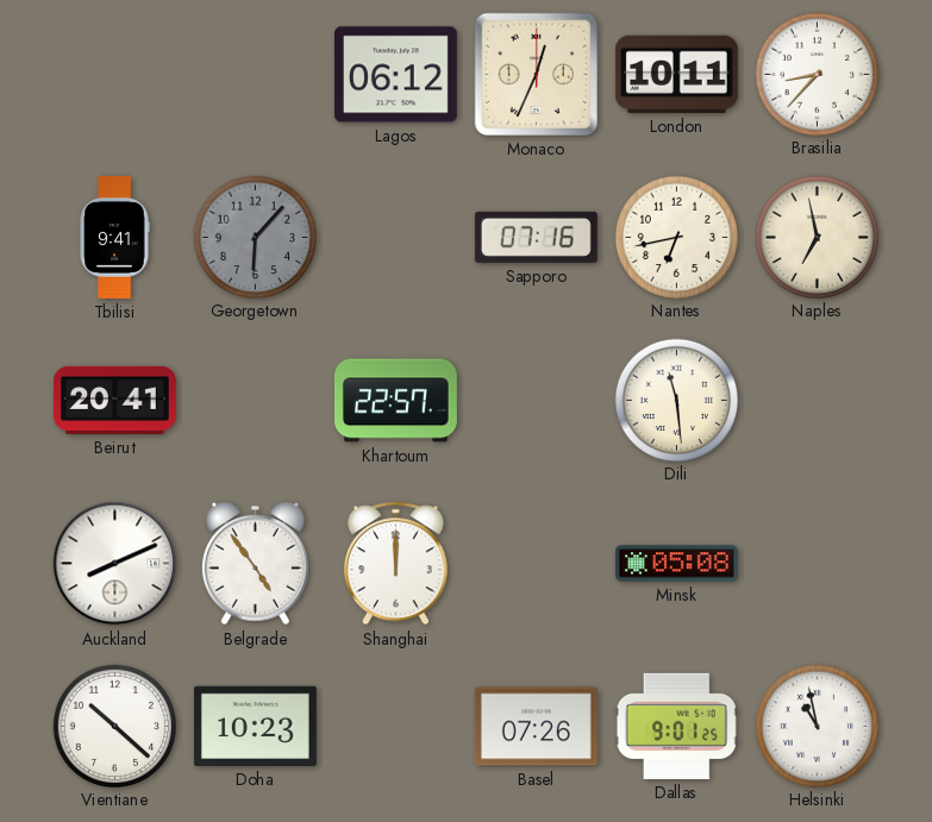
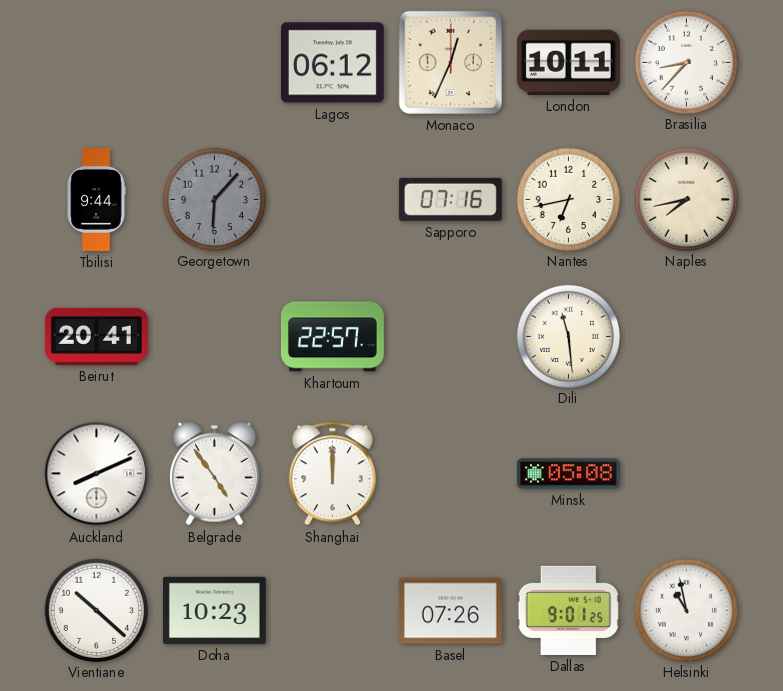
Tbilisi: 9:41 -> 9:44 (96, 200)
Naples: 6:58 -> 7:43 (686, 199)
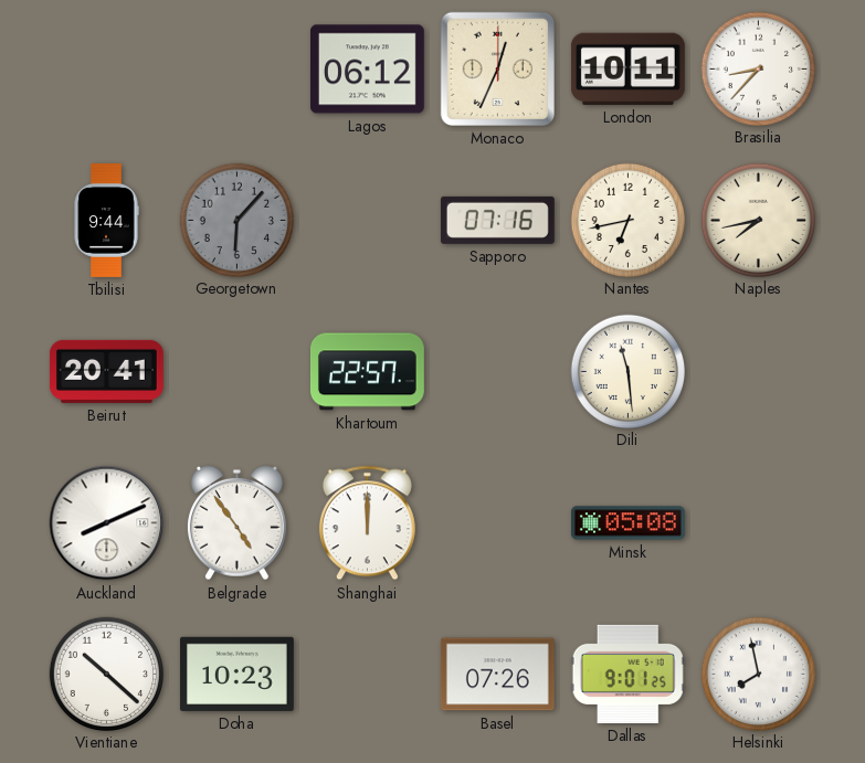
Helsinki: 10:58 -> 7:58 (758, 674)
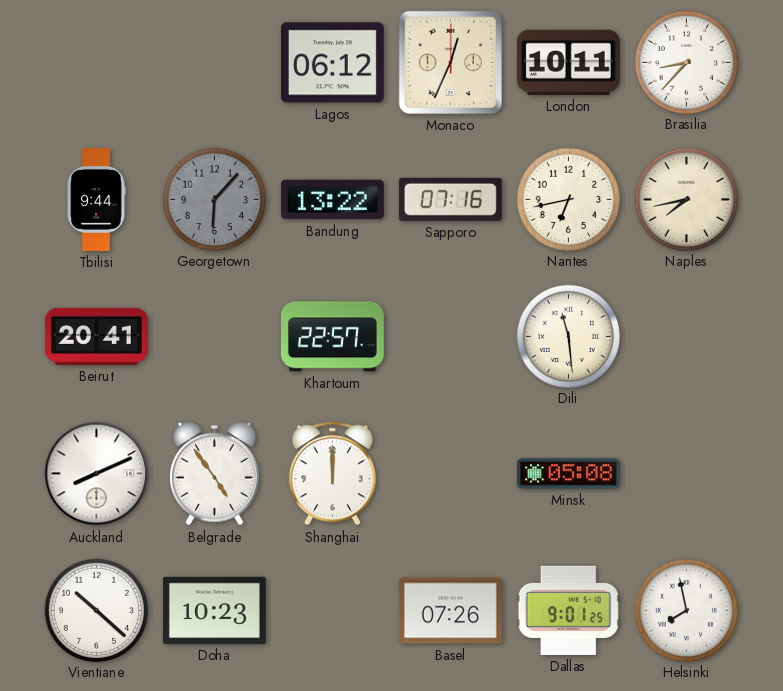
Bandung: none -> 13:22 (332, 200)
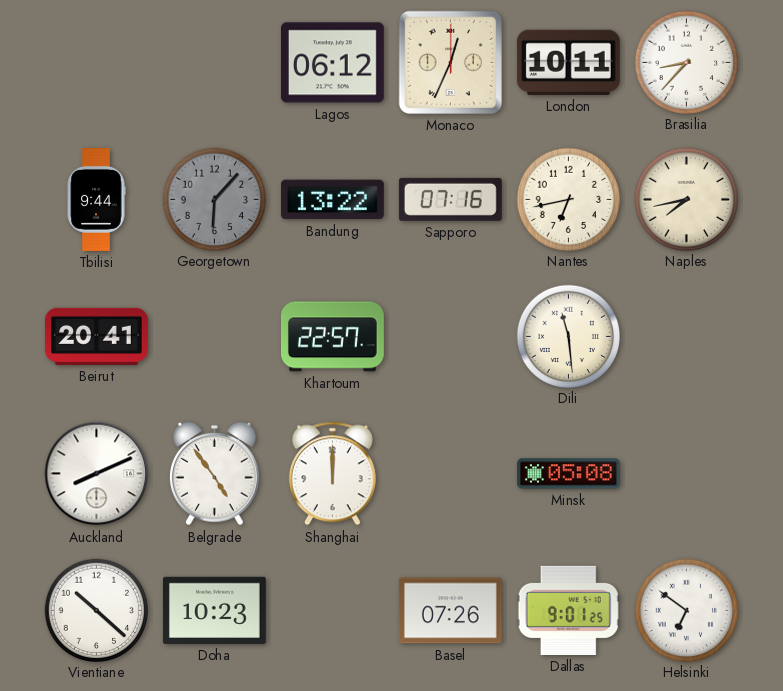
Helsinki: 7:58 -> 6:51 (686, 610)
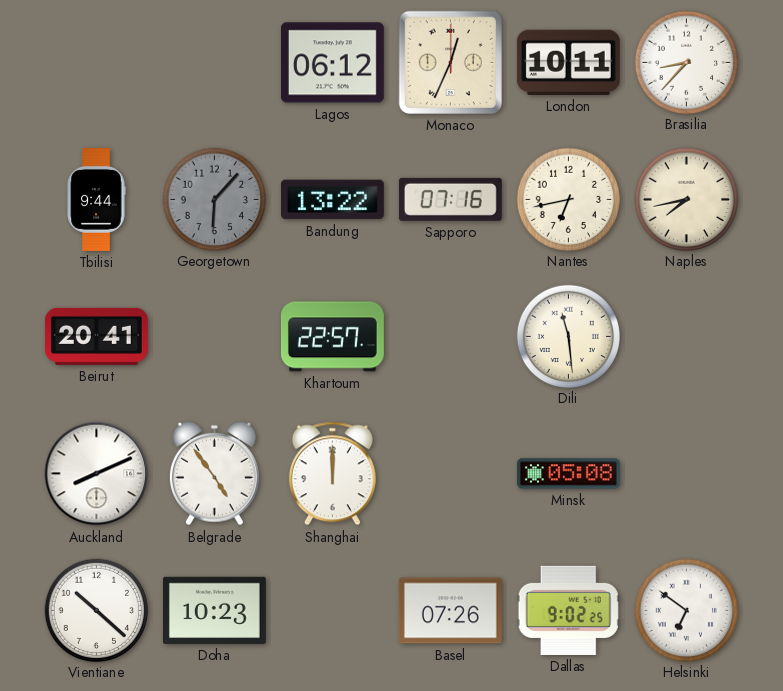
Dallas: 9:01 -> 9:02 (568, 610)
